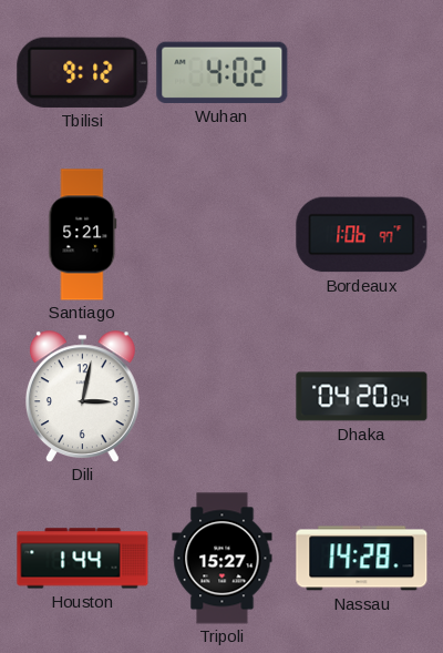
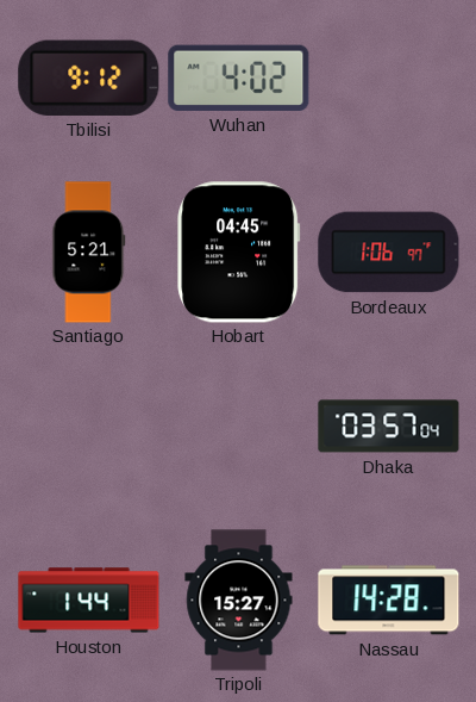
Hobart: none -> 04:45 (239, 253)
Dili: 3:02 -> none (82, 397)
Dhaka: 04:20 -> 03:57 (389, 427)
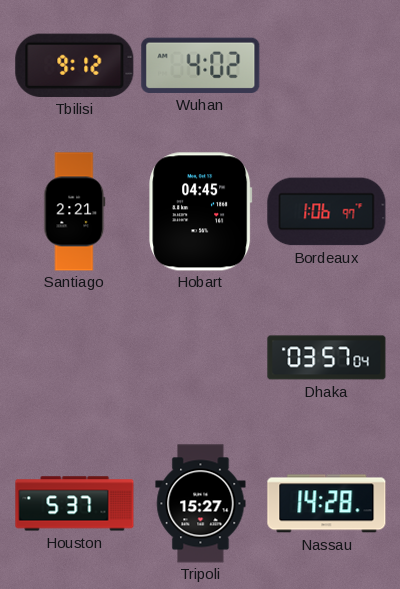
Santiago: 5:21 -> 2:21 (75, 212)
Houston: 1:44 -> 5:37 (75, 504)
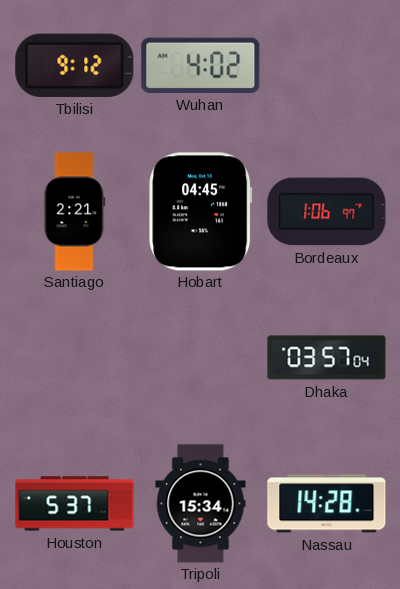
Tripoli: 15:27 -> 15:34 (201, 504)
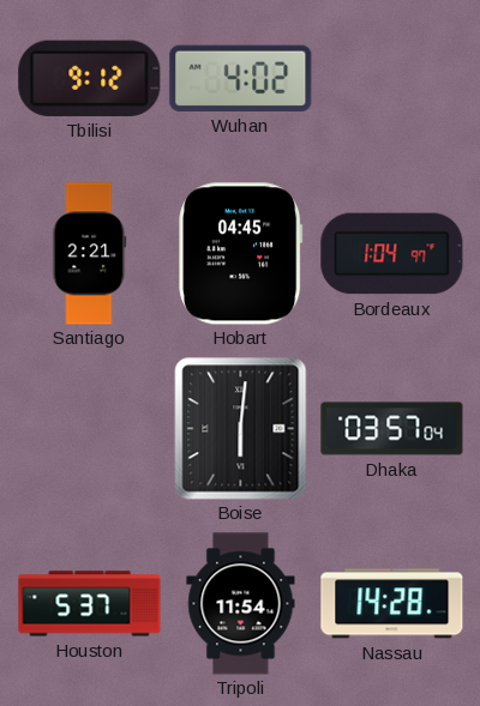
Bordeaux: 1:06 -> 1:04 (392, 254)
Boise: none -> 6:01 (241, 429)
Tripoli: 15:34 -> 11:54 (241, 604)
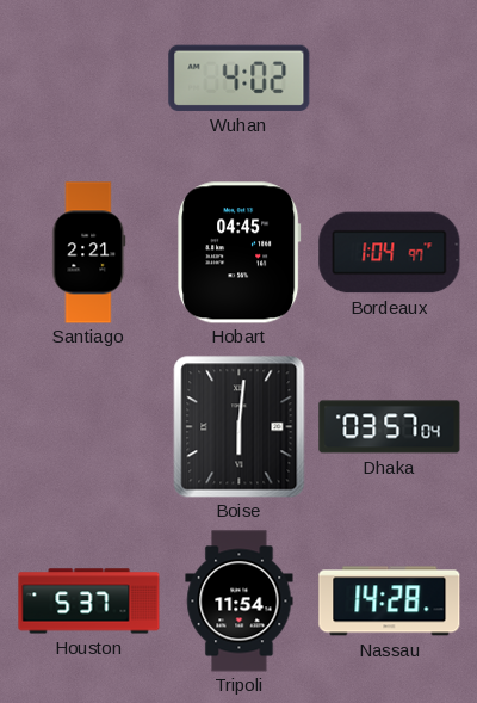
Tbilisi: 9:12 -> none (90, 78)
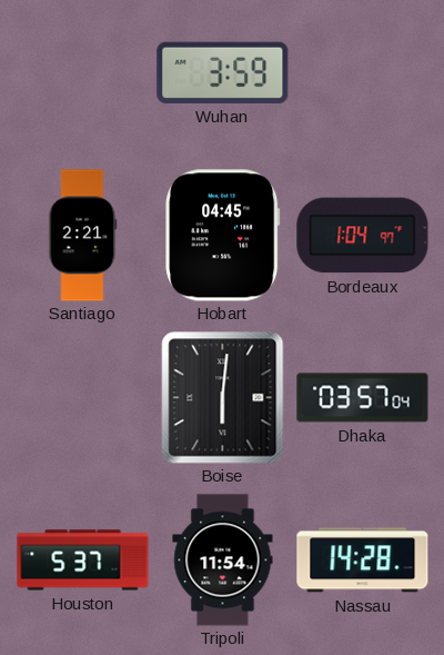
Wuhan: 4:02 -> 3:59 (223, 72)
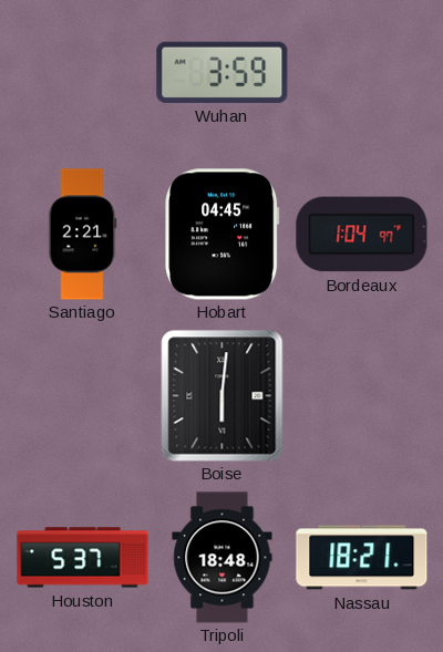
Dhaka: 03:57 -> none (363, 398)
Tripoli: 11:54 -> 18:48 (223, 558)
Nassau: 14:28 -> 18:21 (362, 558)
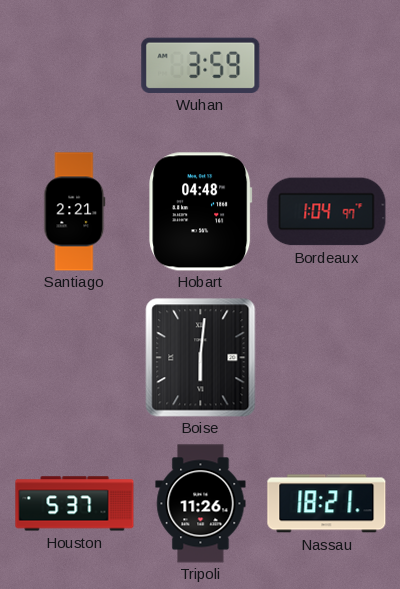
Hobart: 04:45 -> 04:48 (201, 212)
Tripoli: 18:48 -> 11:26 (201, 504)
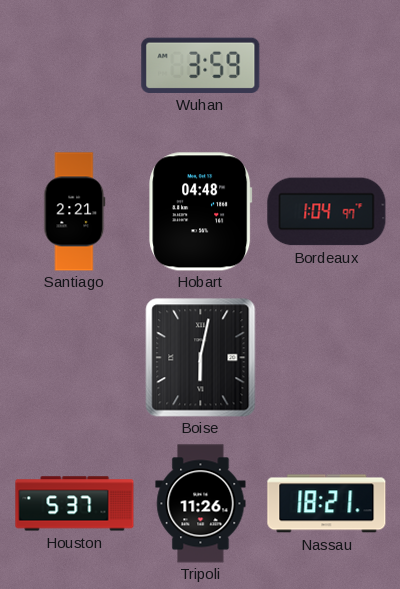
Boise: 6:01 -> 6:02 (201, 358)
